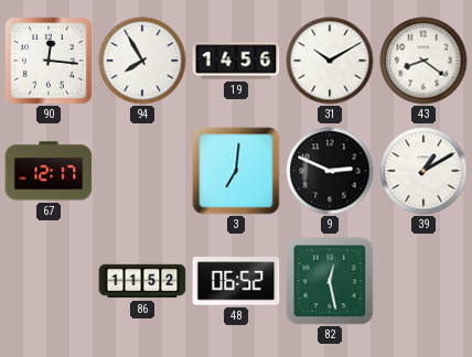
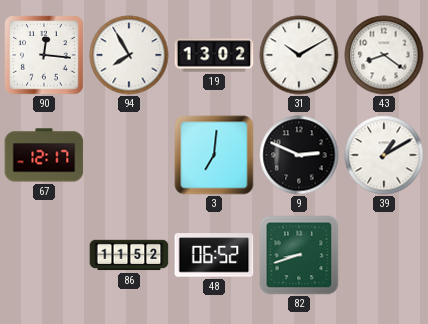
19: 14:56 -> 13:02 (214, 55)
82: 12:28 -> 8:42 (299, 255)
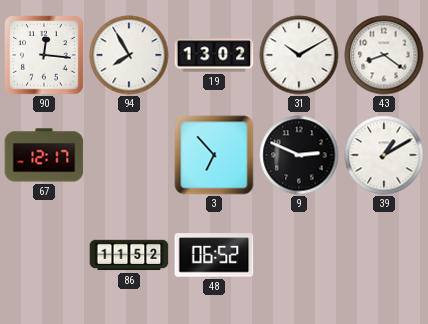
3: 7:01 -> 6:53 (214, 155)
82: 8:42 -> none (299, 255)
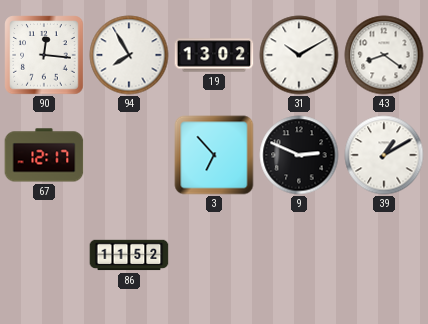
48: 06:52 -> none (214, 255)
